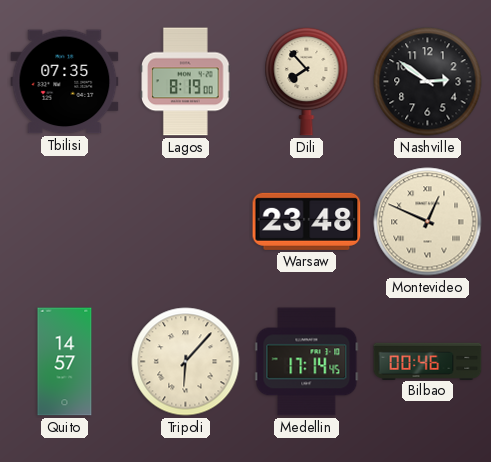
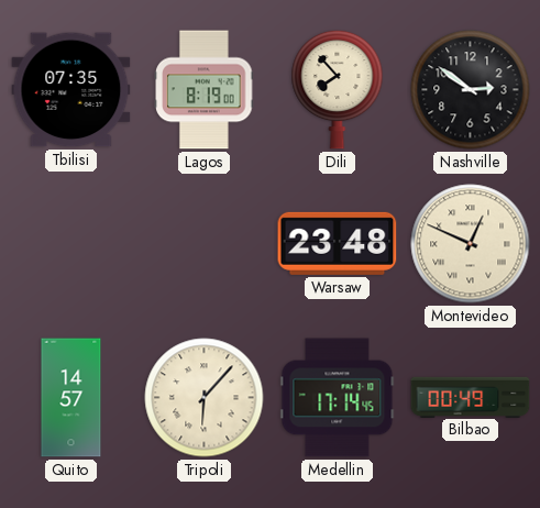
Bilbao: 00:46 -> 00:49 (471, 397)
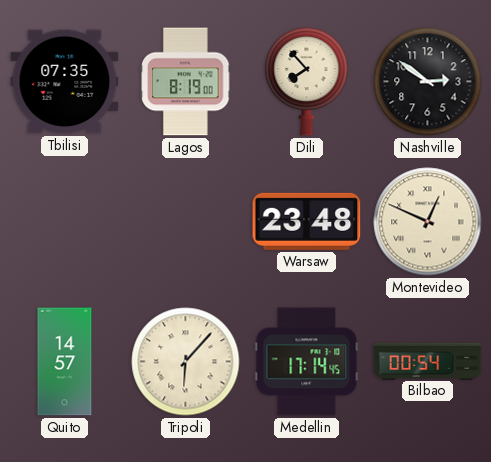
Bilbao: 00:49 -> 00:54 (428, 361)
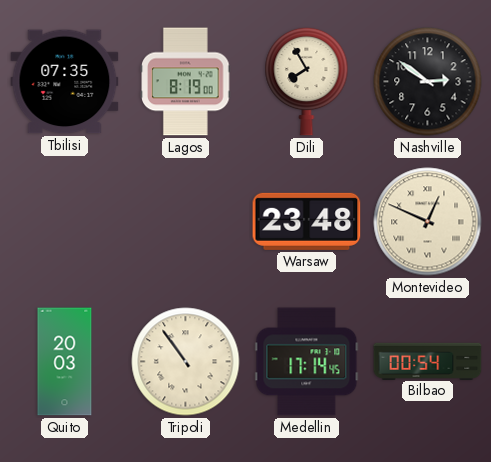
Dili: 7:53 -> 7:55 (307, 81)
Quito: 14:57 -> 20:03 (65, 362)
Tripoli: 6:07 -> 10:54 (186, 362)
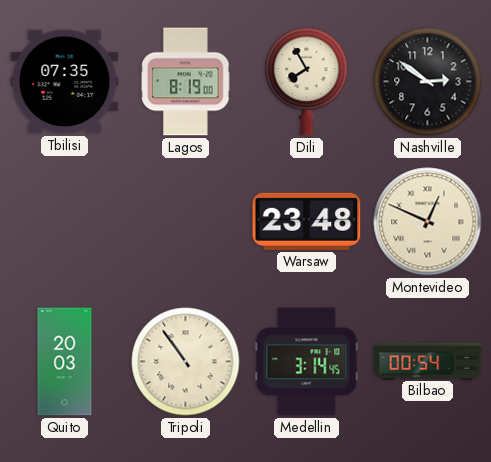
Medellin: 17:14 -> 3:14 (307, 362)
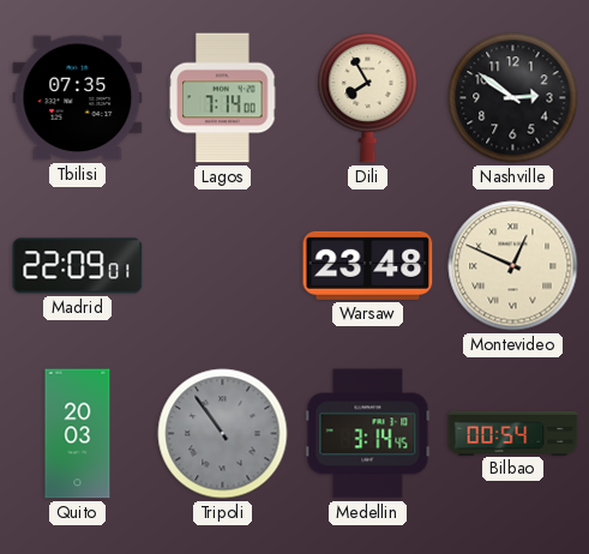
Lagos: 8:19 -> 7:14 (223, 98)
Madrid: none -> 22:09 (78, 266)
Tripoli dial: cream -> grey (223, 434)
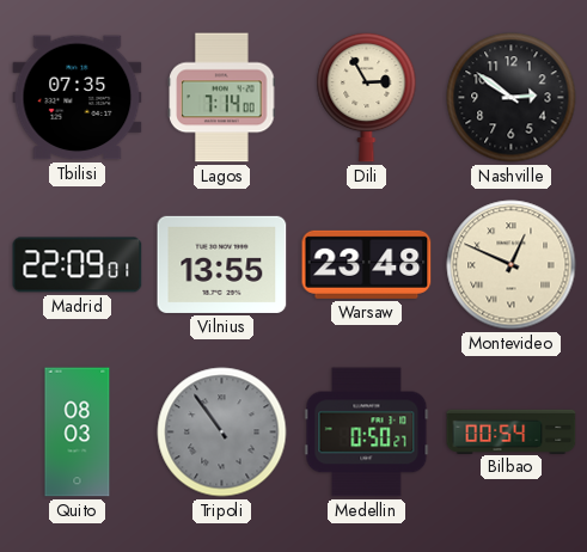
Dili: 7:55 -> 2:55 (367, 97)
Vilnius: none -> 13:55 (222, 264)
Quito: 20:03 -> 08:03 (78, 433)
Medellin: 3:14 -> 0:50 (367, 433)
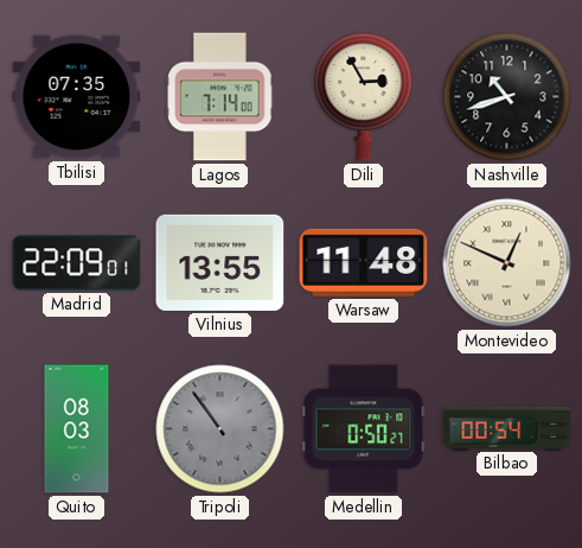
Nashville: 2:51 -> 10:42 (507, 97)
Warsaw: 23:48 -> 11:48 (364, 262)
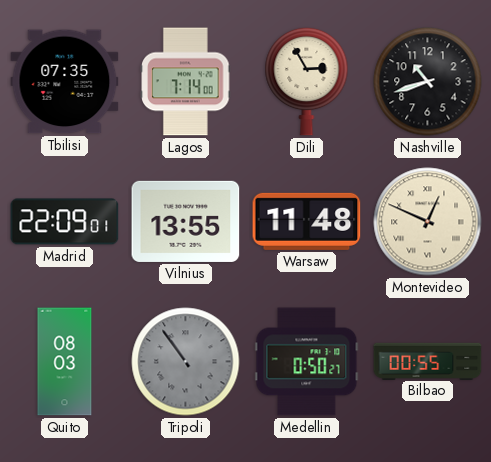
Bilbao: 00:54 -> 00:55 (428, 361)
